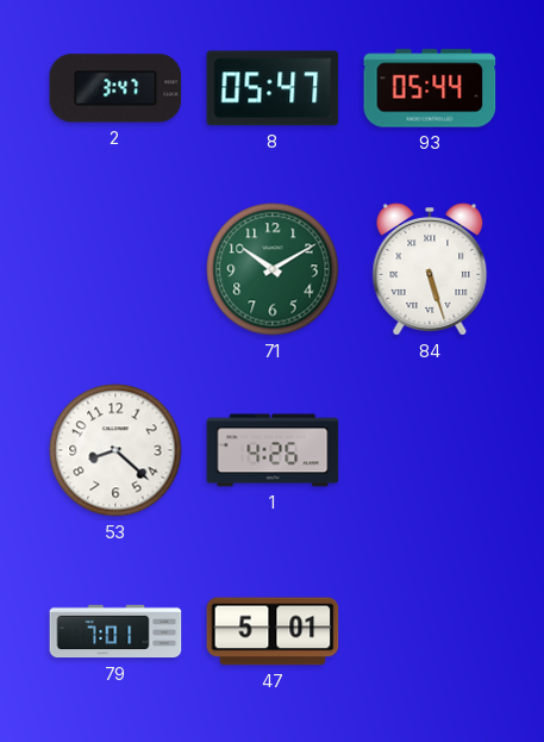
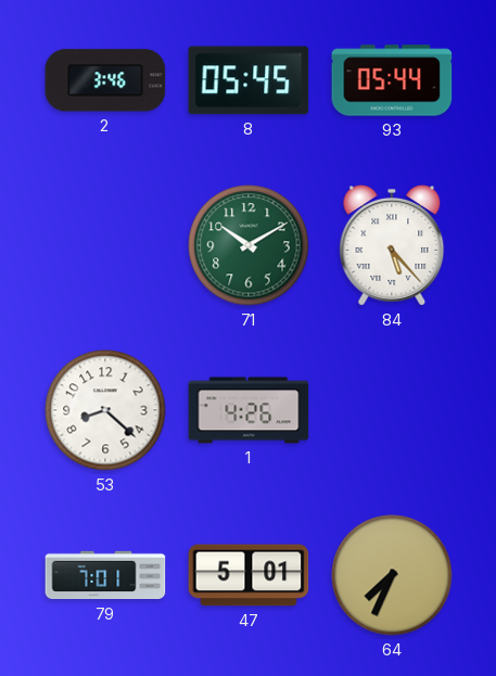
2: 3:47 -> 3:46 (105, 80)
8: 05:47 -> 05:45 (249, 80)
84: 5:27 -> 5:23 (392, 245)
64: none -> 7:34 (392, 575)
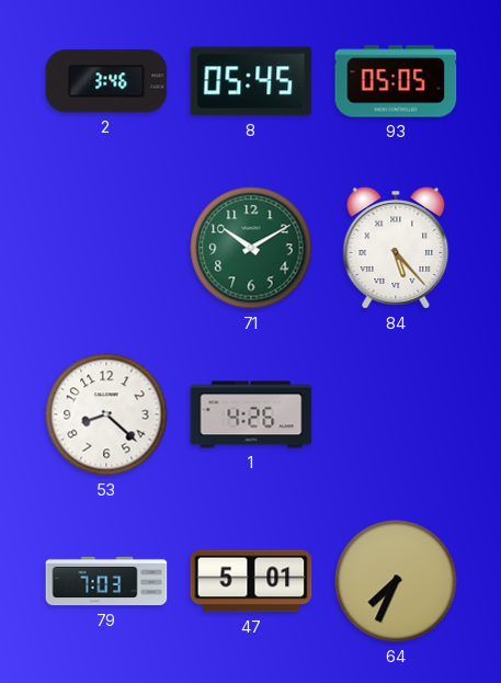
93: 05:44 -> 05:05 (396, 81)
79: 7:01 -> 7:03 (106, 581)
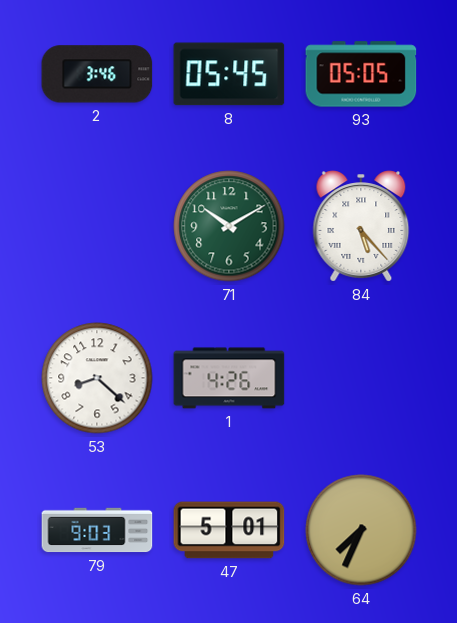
79: 7:03 -> 9:03 (97, 530)
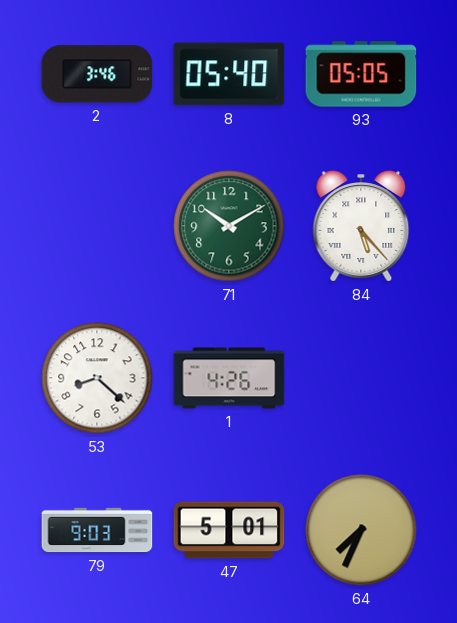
8: 05:45 -> 05:40 (229, 74)
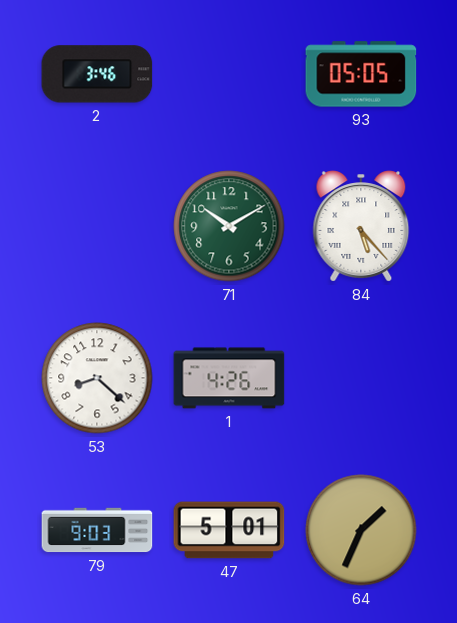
8: 05:40 -> none (229, 74)
64: 7:34 -> 1:34 (361, 530)
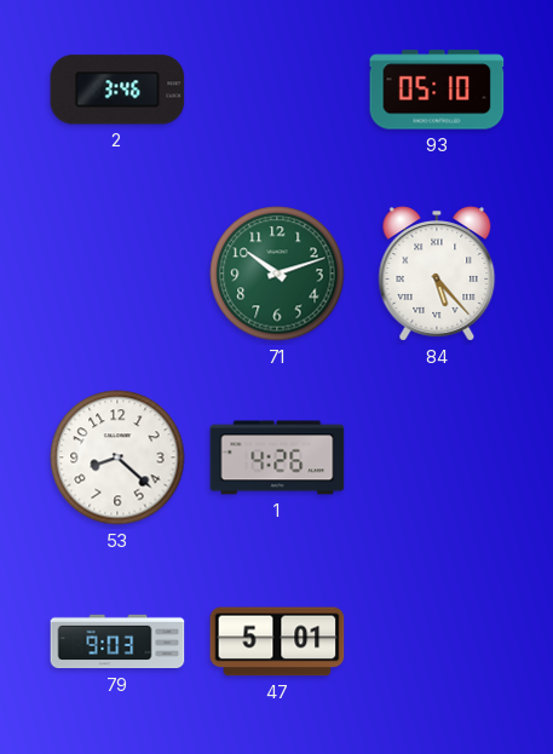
93: 05:05 -> 05:10 (437, 90)
71: 10:10 -> 10:12 (277, 274)
64: 1:34 -> none (361, 530)
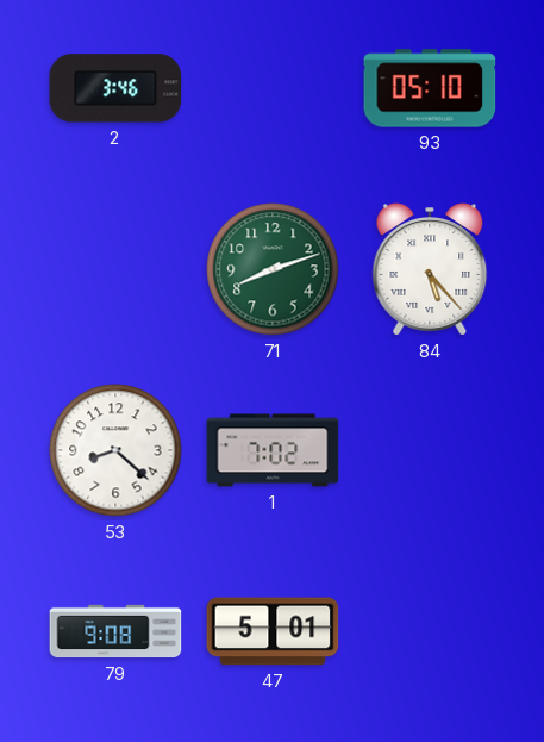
71: 10:12 -> 8:12 (273, 269)
1: 4:26 -> 7:02 (273, 450)
79: 9:03 -> 9:08 (115, 631)
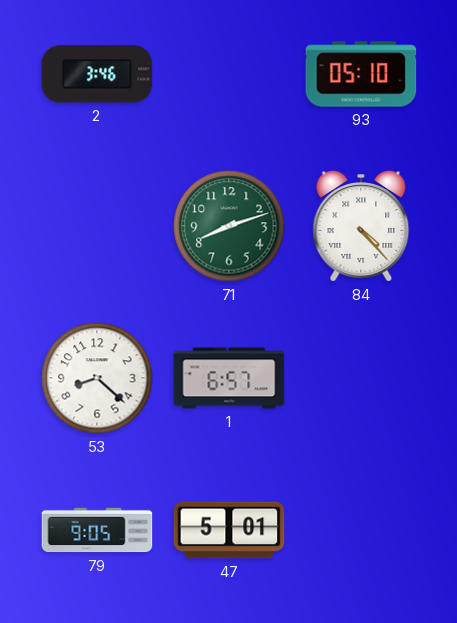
84: 5:23 -> 4:23 (361, 226)
1: 7:02 -> 6:57 (229, 378)
79: 9:08 -> 9:05 (97, 530)
